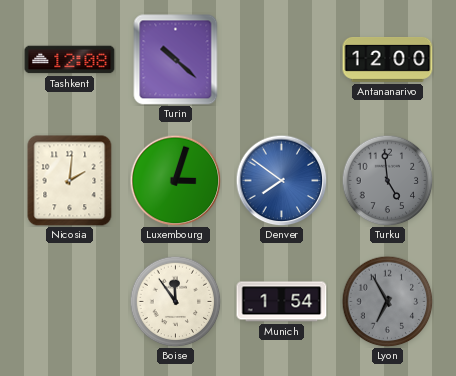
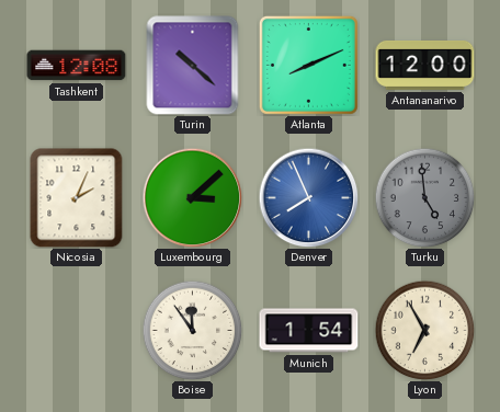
Atlanta: none -> 8:11 (308, 65)
Nicosia: 2:01 -> 2:04 (77, 198)
Luxembourg: 3:03 -> 3:08 (192, 197)
Denver: 7:51 -> 7:56 (308, 197)
Lyon dial: grey -> cream (424, 330)
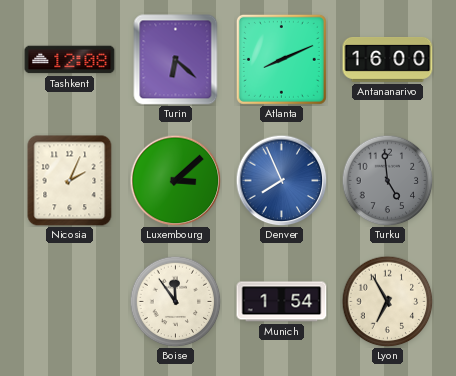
Turin: 10:22 -> 6:22 (176, 60)
Antananarivo: 12:00 -> 16:00 (388, 60)
